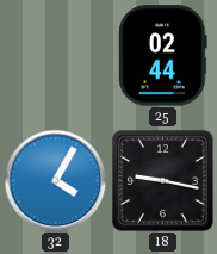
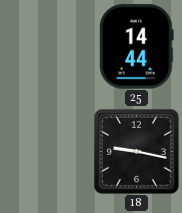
25: 02:44 -> 14:44 (137, 47)
32: 4:05 -> none (55, 180)
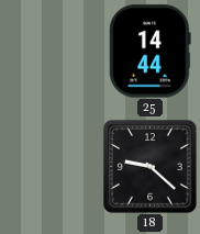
18: 9:17 -> 9:22 (151, 167)
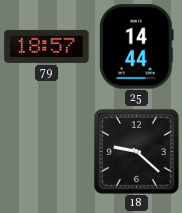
79: none -> 18:57 (47, 46)
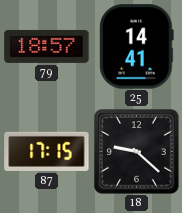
25: 14:44 -> 14:41 (137, 47)
87: none -> 17:15 (47, 151)
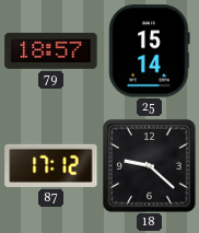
25: 14:41 -> 15:14 (150, 51)
87: 17:15 -> 17:12 (51, 165)
